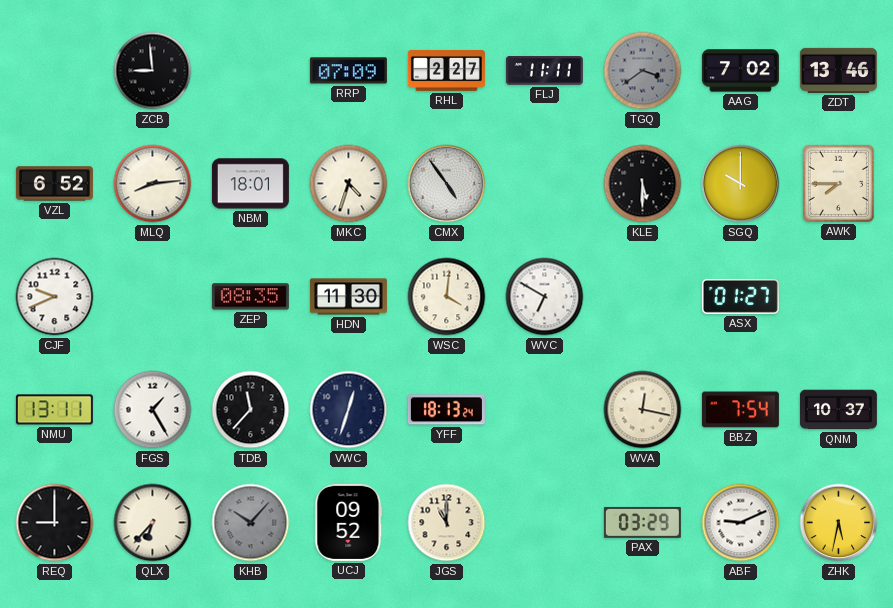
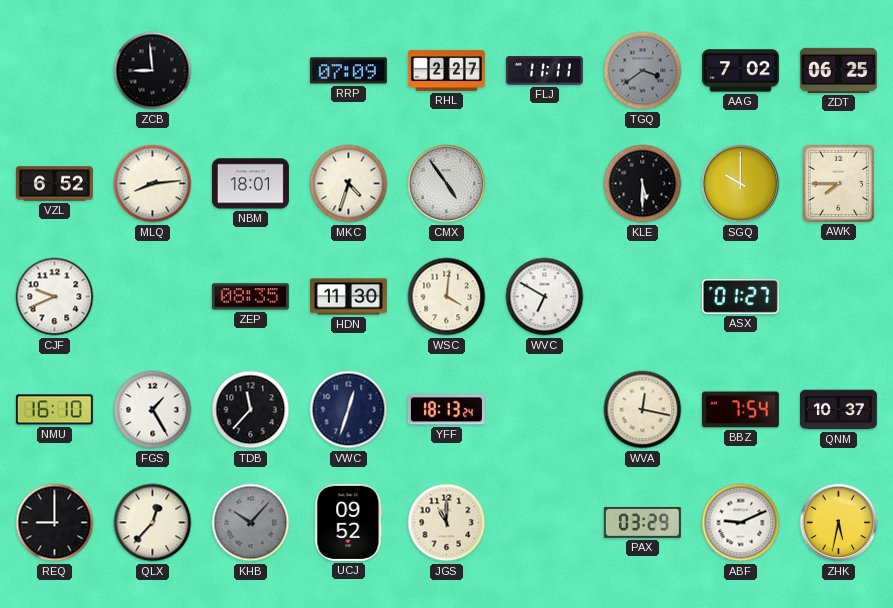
ZDT: 13:46 -> 06:25 (838, 70)
NMU: 13:11 -> 16:10 (54, 410)
QLX: 6:37 -> 12:37 (153, 523)
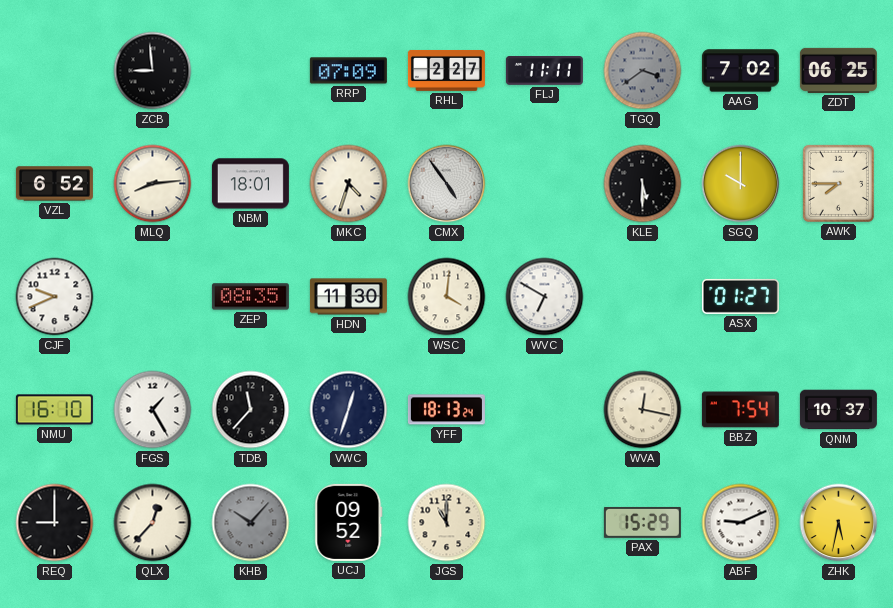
PAX: 03:29 -> 15:29 (642, 522)
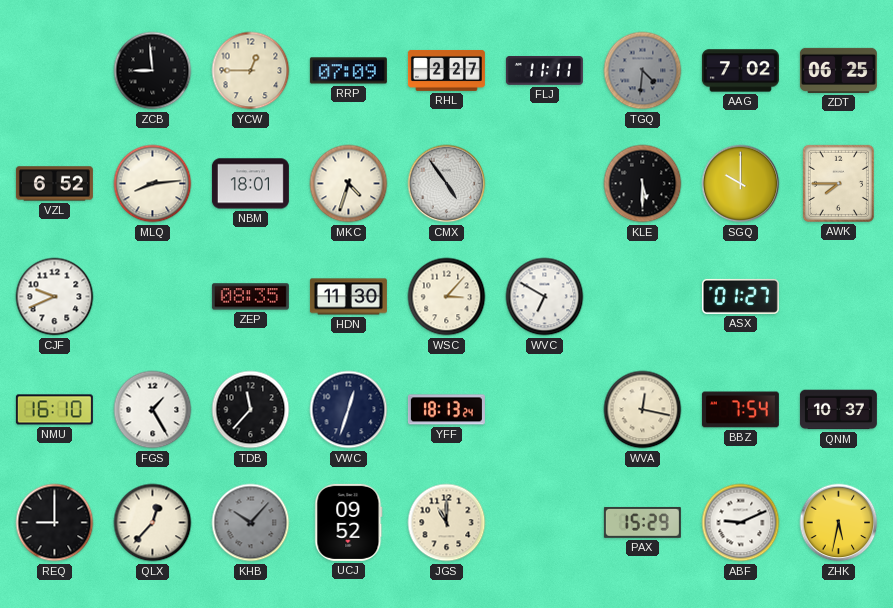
YCW: none -> 12:45 (251, 71)
TGQ: 3:39 -> 4:31 (643, 71)
WSC: 4:01 -> 3:07 (447, 297)
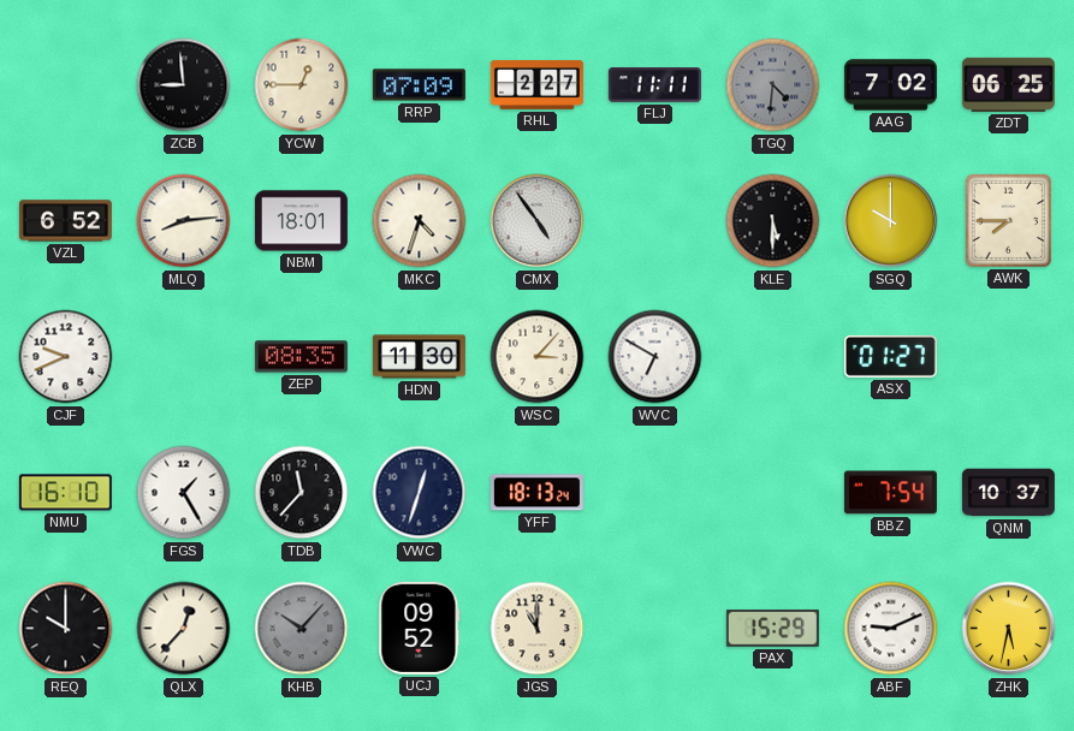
WVA: 12:17 -> none (643, 410)
REQ: 9:00 -> 10:00 (66, 629)
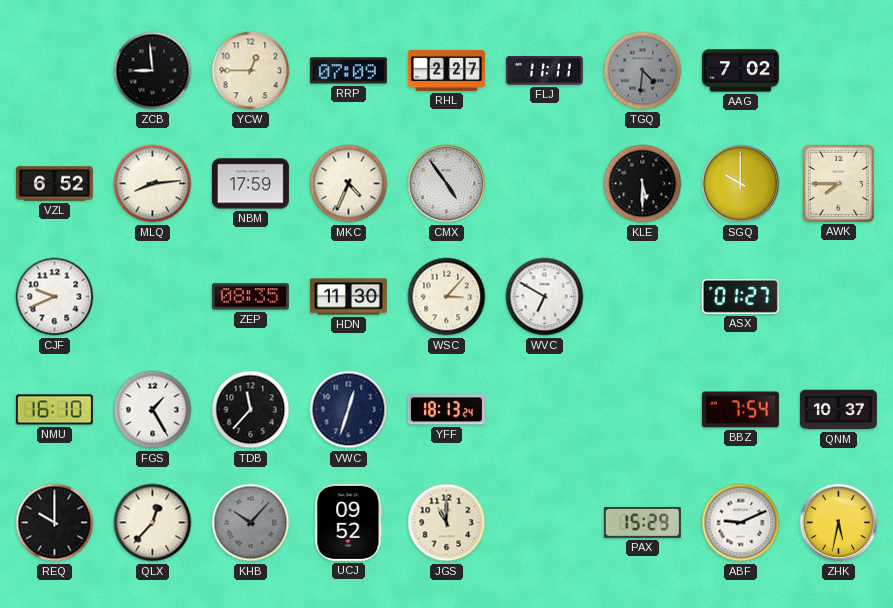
ZDT: 06:25 -> none (1008, 84)
NBM: 18:01 -> 17:59 (250, 184)
MKC: 4:33 -> 4:34 (349, 184)
